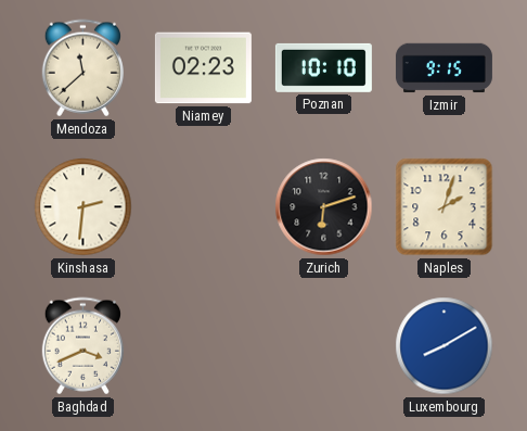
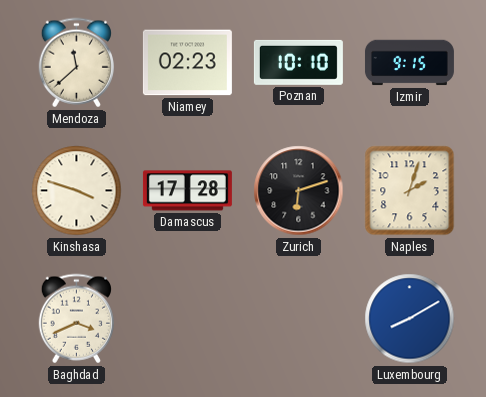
Kinshasa: 2:31 -> 3:48 (77, 191)
Damascus: none -> 17:28 (187, 191)
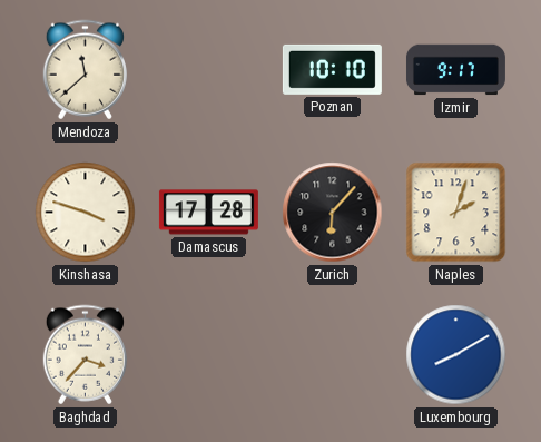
Niamey: 02:23 -> none (187, 63)
Izmir: 9:15 -> 9:17 (455, 70)
Zurich: 6:12 -> 6:07 (333, 213)
Baghdad: 3:41 -> 3:37 (85, 355)
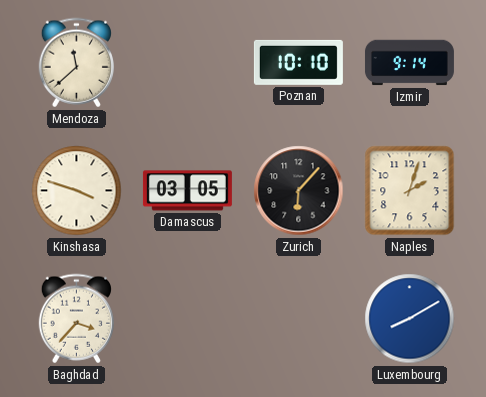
Izmir: 9:17 -> 9:14 (409, 63)
Damascus: 17:28 -> 03:05 (187, 191)
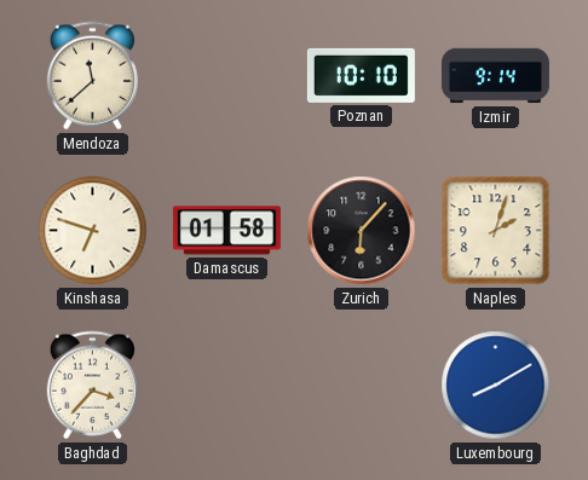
Kinshasa: 3:48 -> 6:48 (93, 231)
Damascus: 03:05 -> 01:58 (226, 231)
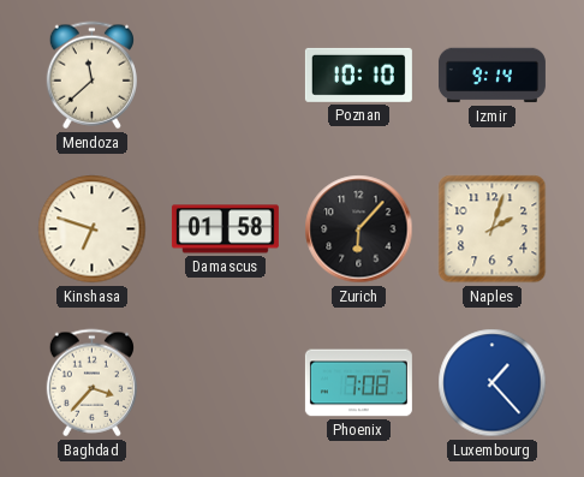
Phoenix: none -> 7:08 (358, 383)
Luxembourg: 8:10 -> 1:23 (493, 383)
